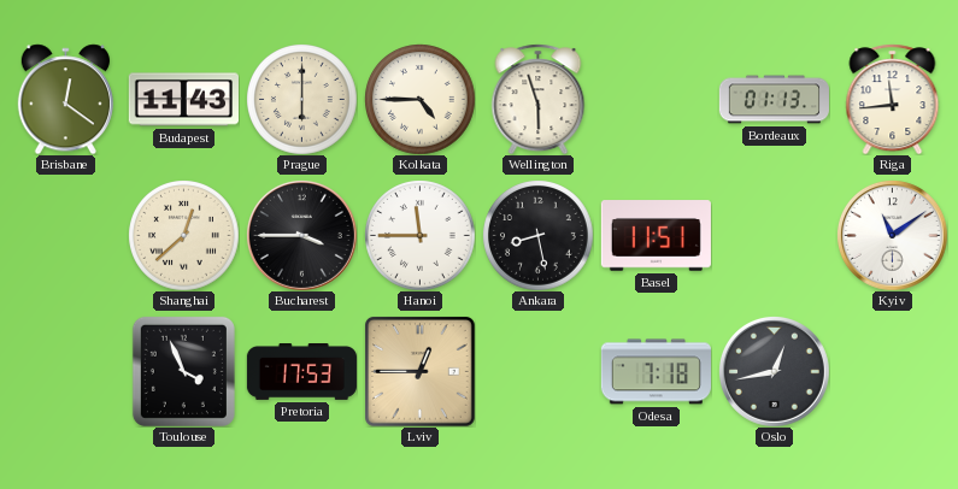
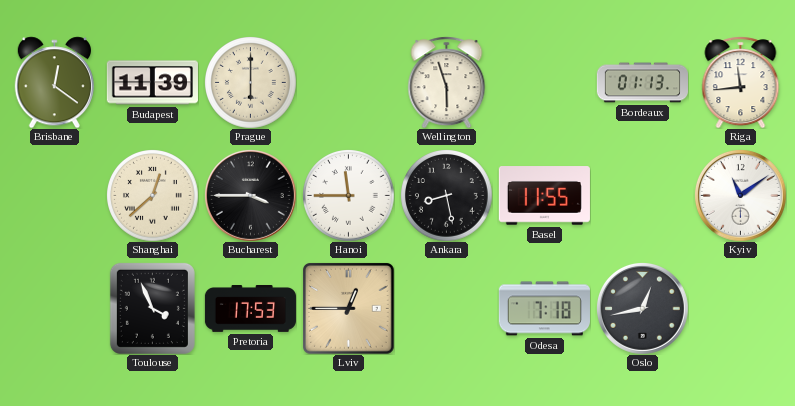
Budapest: 11:43 -> 11:39 (152, 83)
Kolkata: 4:45 -> none (421, 100)
Basel: 11:51 -> 11:55 (544, 196)
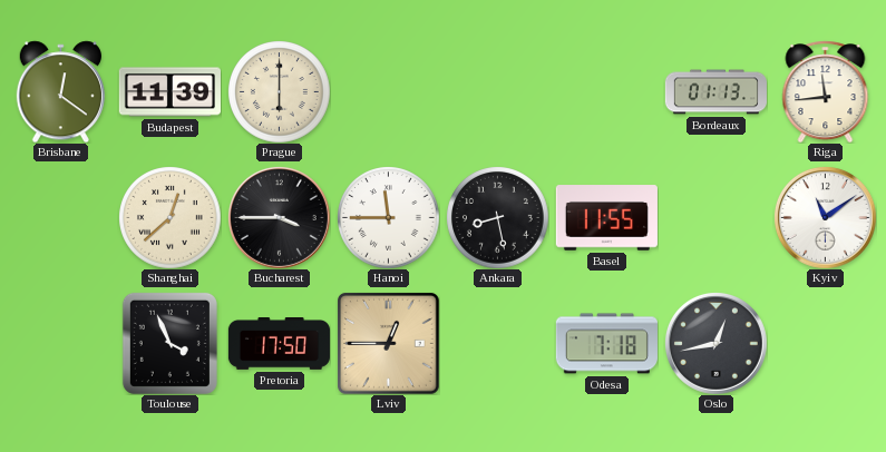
Wellington: 5:57 -> none (447, 82)
Pretoria: 17:53 -> 17:50 (279, 344)
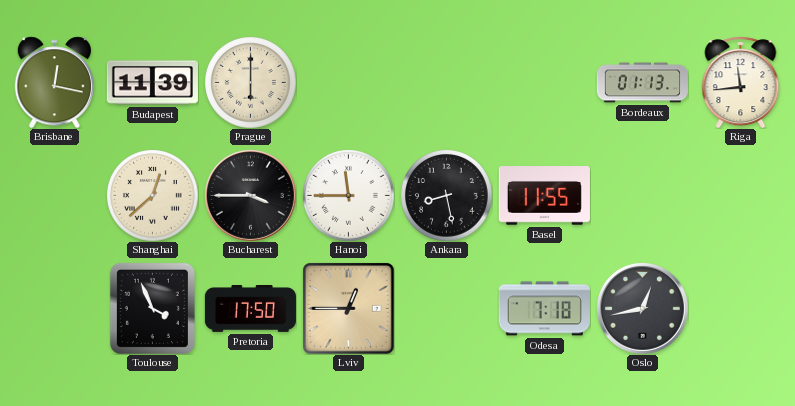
Brisbane: 12:21 -> 12:17 (54, 82)
Kyiv: 11:09 -> none (825, 217)
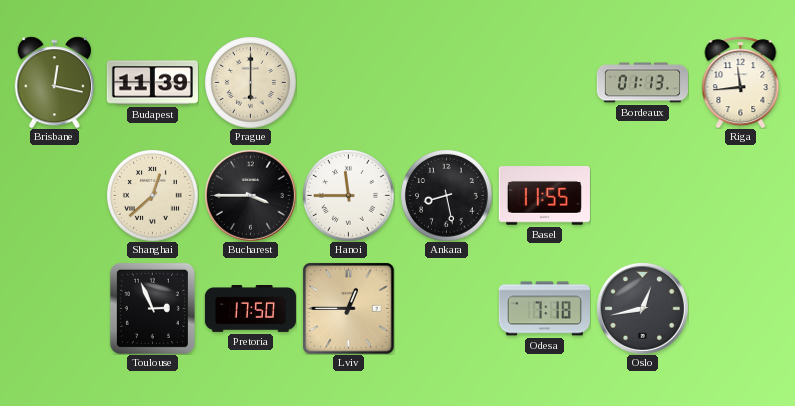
Toulouse: 3:56 -> 2:56 (152, 308)
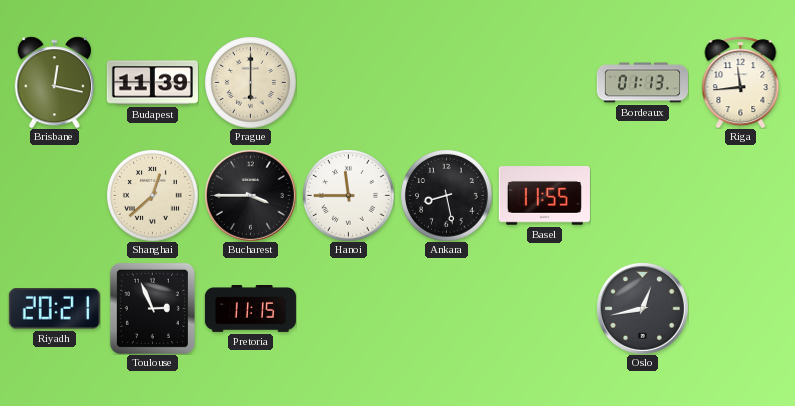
Riyadh: none -> 20:21 (54, 309)
Pretoria: 17:50 -> 11:15 (250, 309)
Lviv: 12:45 -> none (348, 308)
Odesa: 7:18 -> none (544, 309)
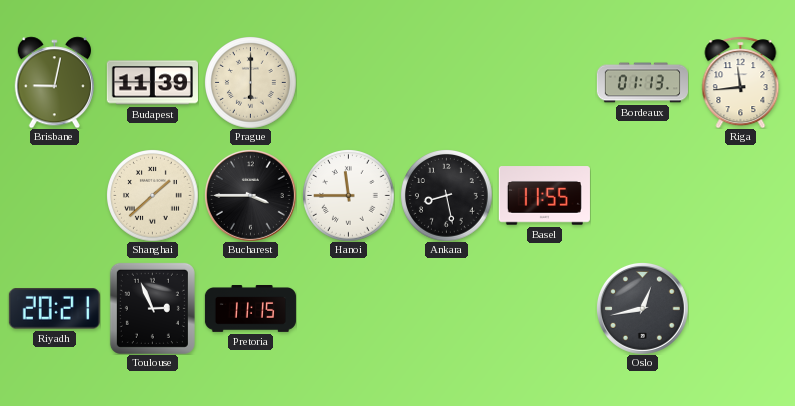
Brisbane: 12:17 -> 9:02 (54, 82)
Shanghai: 12:38 -> 1:38 (153, 196)
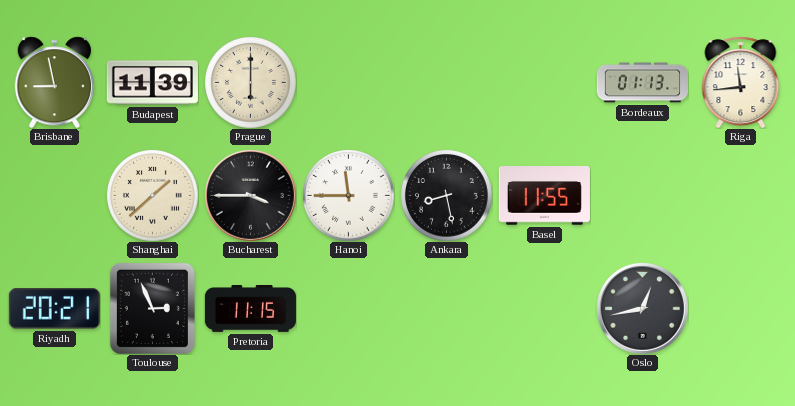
Brisbane: 9:02 -> 8:58 (54, 82)
